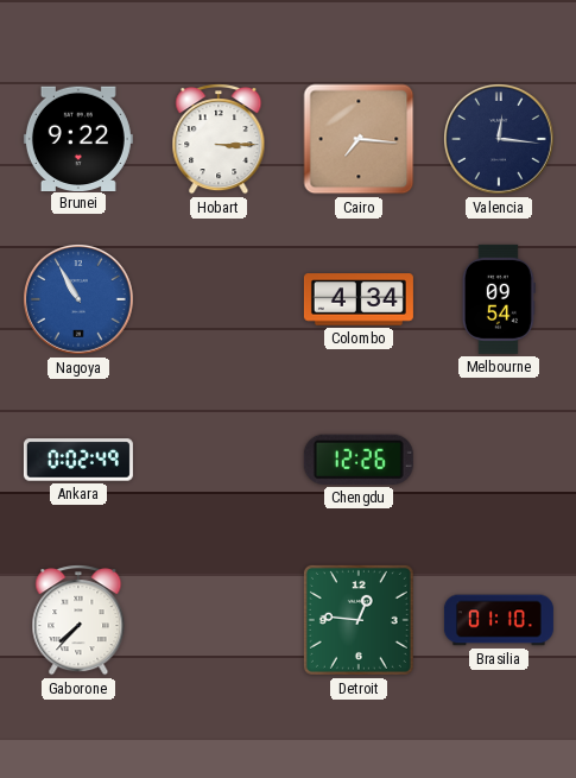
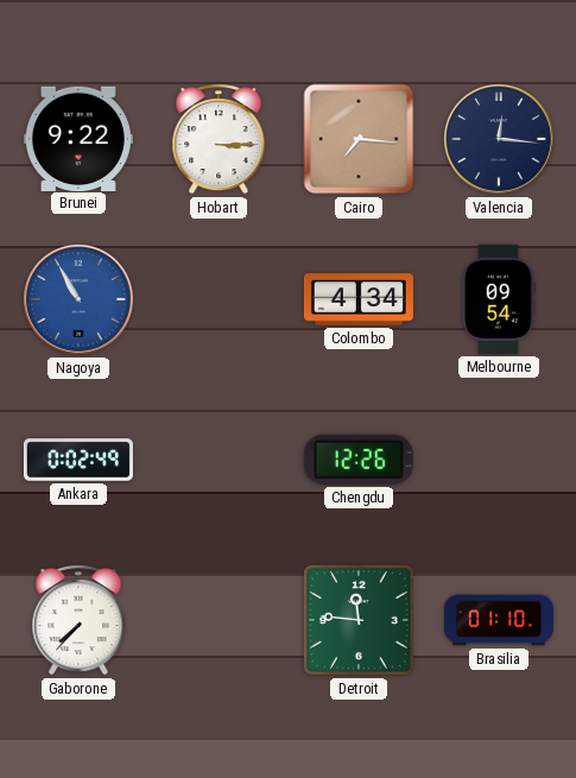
Detroit: 12:46 -> 11:46 (359, 620)
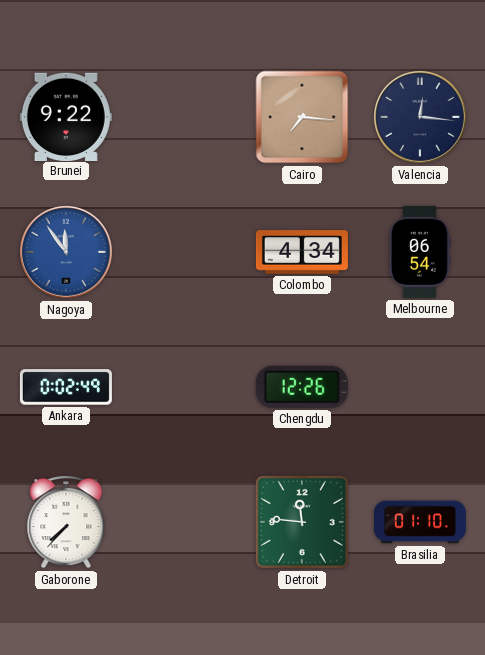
Hobart: 3:15 -> none (219, 139)
Nagoya: 10:55 -> 11:54 (67, 253)
Melbourne: 09:54 -> 06:54 (420, 252)
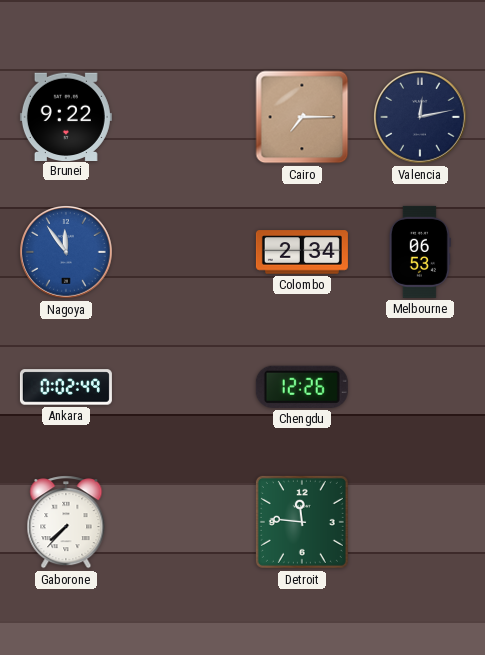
Cairo: 7:16 -> 7:15 (302, 117)
Valencia: 12:16 -> 12:13 (421, 118)
Colombo: 4:34 -> 2:34 (302, 252)
Melbourne: 06:54 -> 06:53 (420, 252)
Brasilia: 01:10 -> none (420, 522)
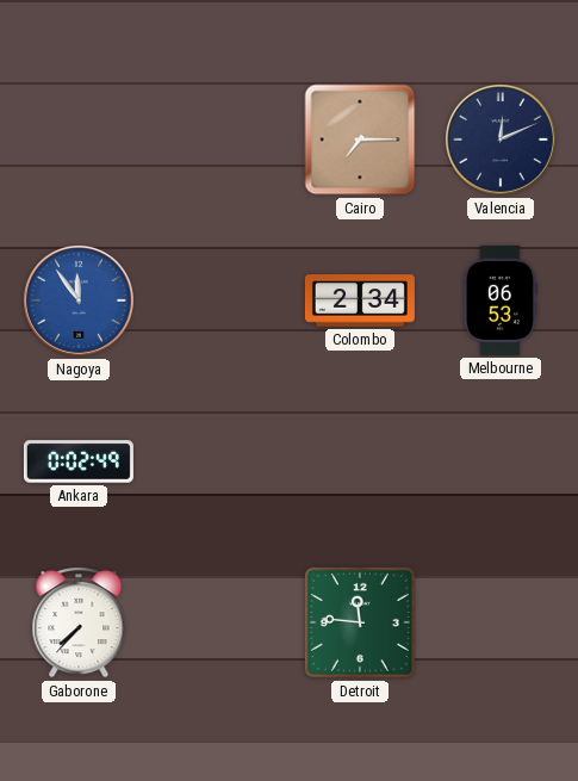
Brunei: 9:22 -> none (66, 116)
Valencia: 12:13 -> 12:11 (502, 141)
Chengdu: 12:26 -> none (302, 387)
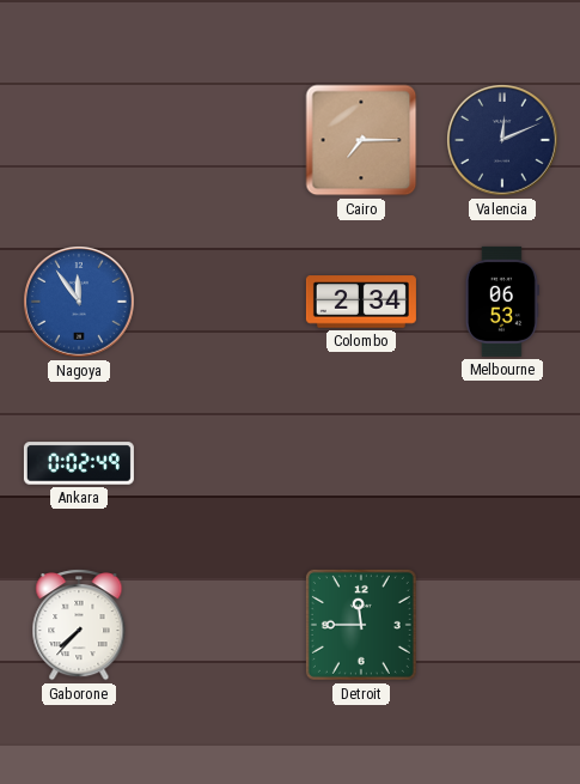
Detroit: 11:46 -> 11:45 (361, 625)
